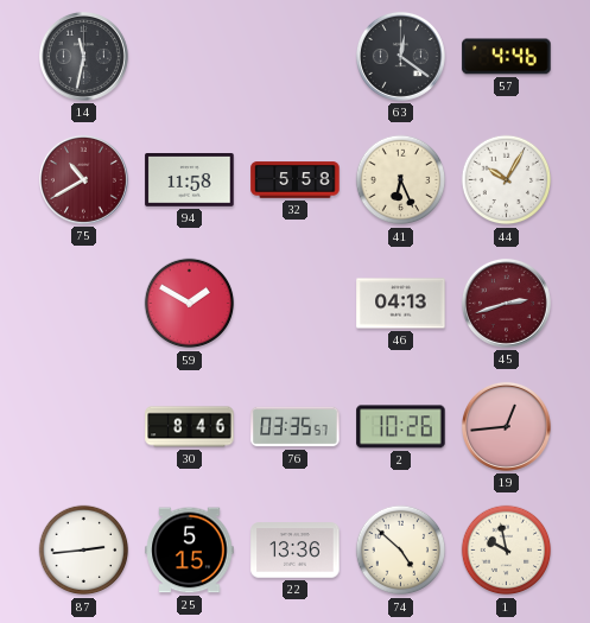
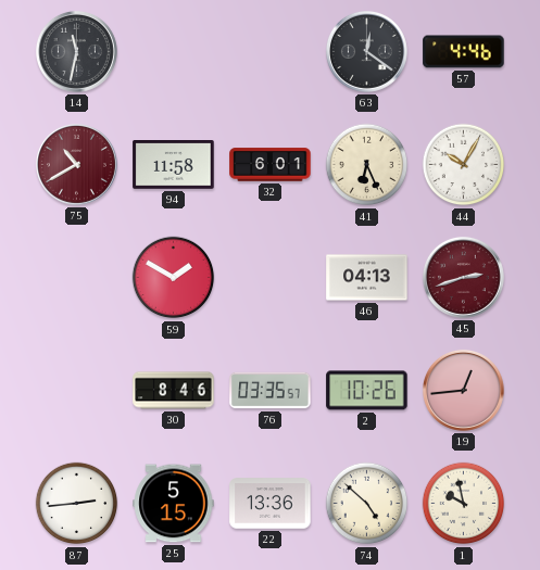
32: 5:58 -> 6:01 (271, 165)
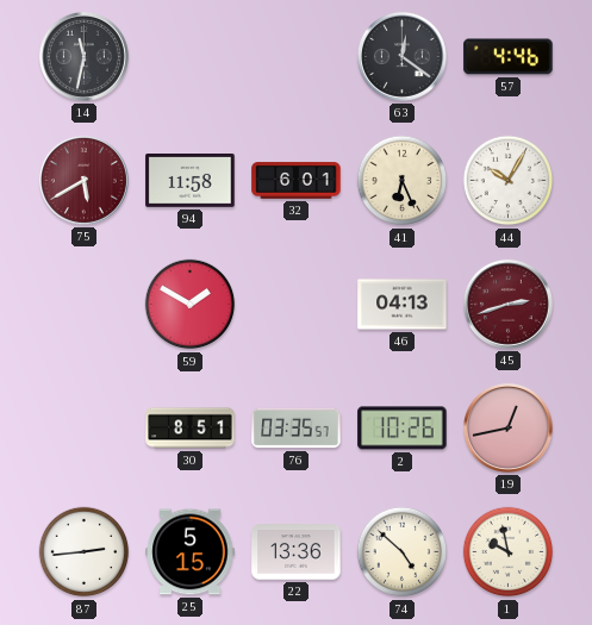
75: 10:40 -> 5:40 (83, 180)
30: 8:46 -> 8:51 (191, 429)
19: 12:44 -> 12:43 (507, 427)
